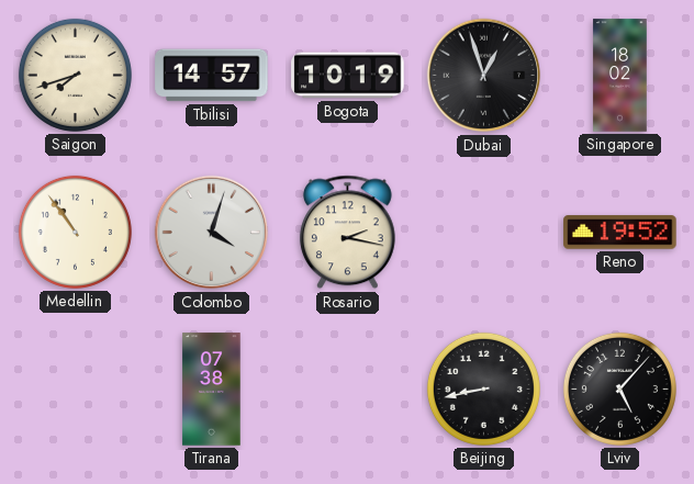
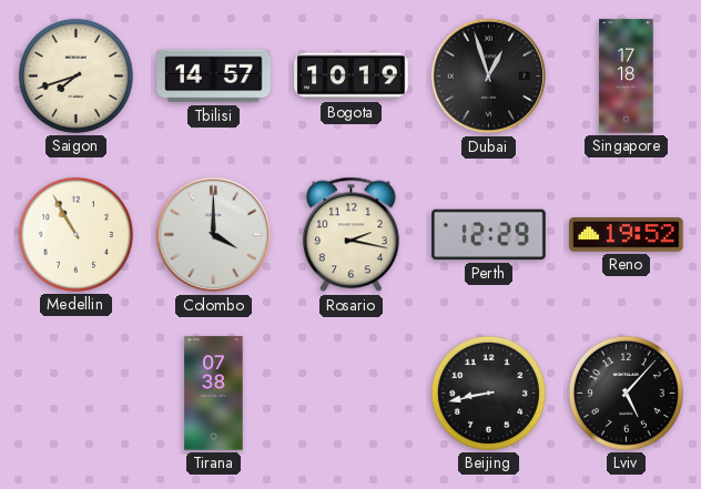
Singapore: 18:02 -> 17:18 (627, 77)
Medellin: 10:54 -> 10:55 (75, 234)
Colombo: 4:03 -> 4:00 (214, 235)
Perth: none -> 12:29 (489, 235)
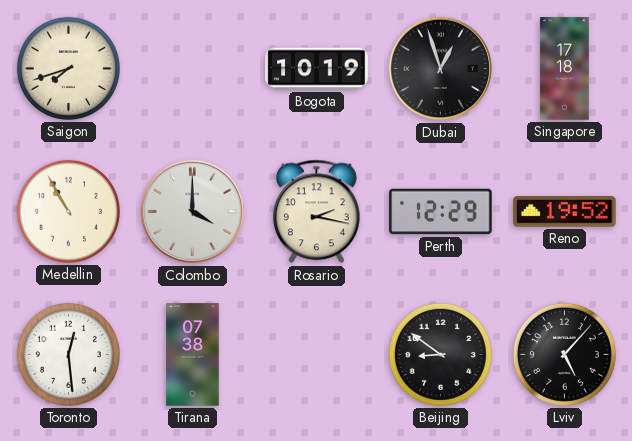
Tbilisi: 14:57 -> none (214, 77)
Toronto: none -> 12:29 (68, 354)
Beijing: 8:43 -> 8:51 (440, 354)
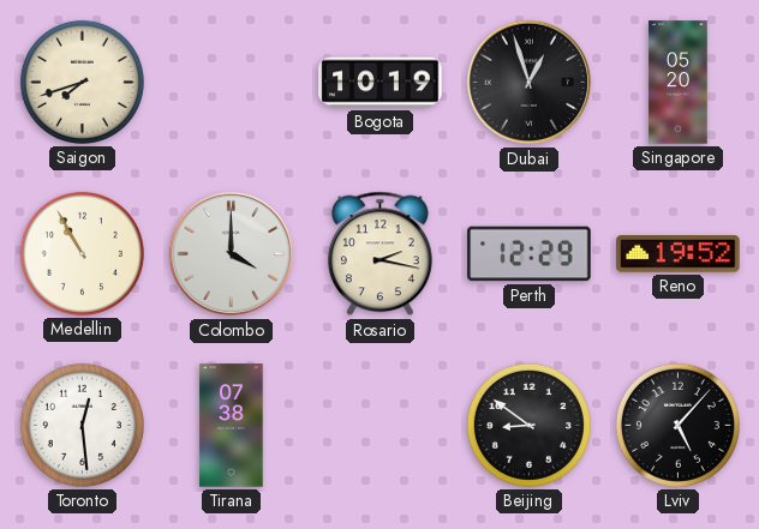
Singapore: 17:18 -> 05:20 (679, 83)
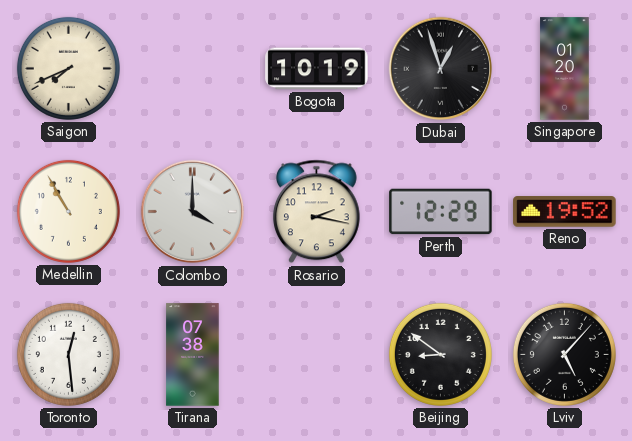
Saigon: 7:42 -> 7:41 (68, 68)
Singapore: 05:20 -> 01:20 (565, 69)
